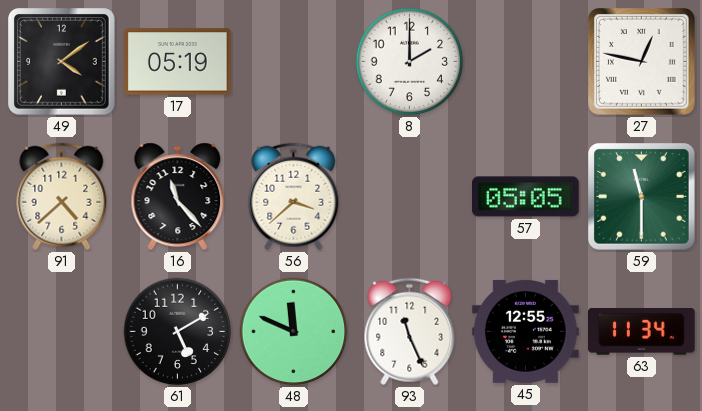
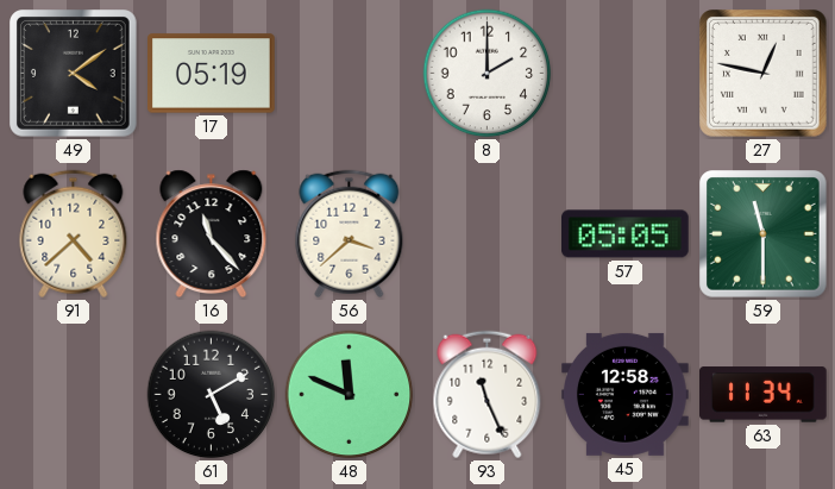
45: 12:55 -> 12:58 (626, 394)
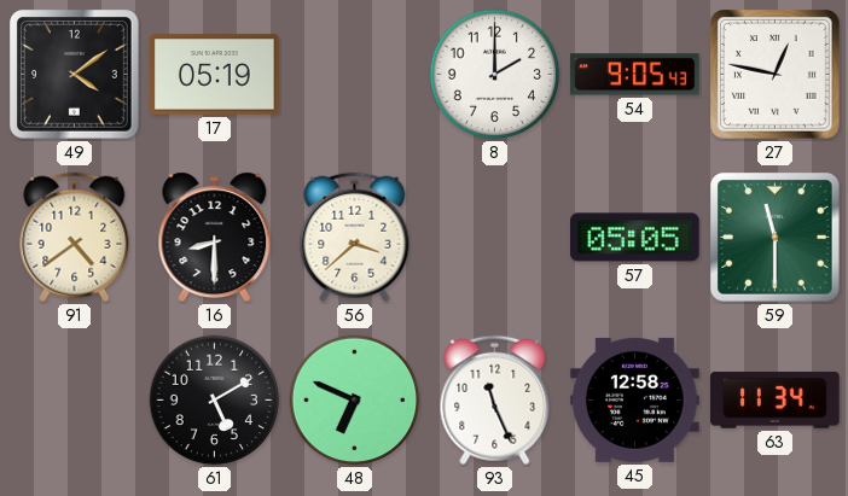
54: none -> 9:05 (635, 75)
91: 4:38 -> 4:39 (75, 238)
16: 11:23 -> 8:30 (215, 238)
48: 11:49 -> 6:49 (355, 401)
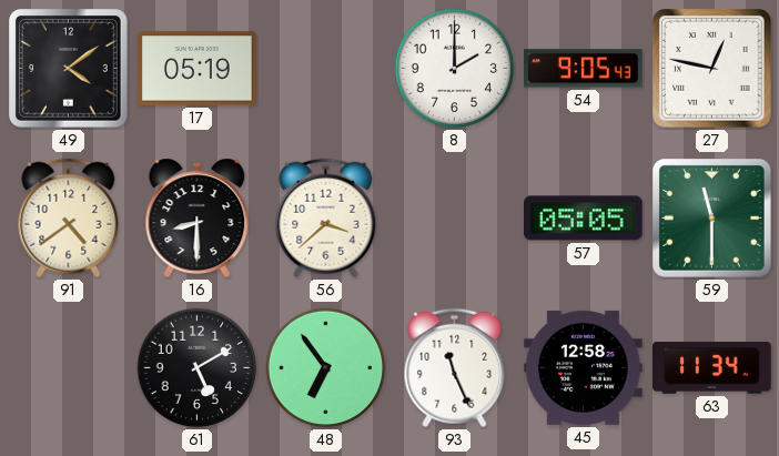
48: 6:49 -> 6:54 (326, 368)
